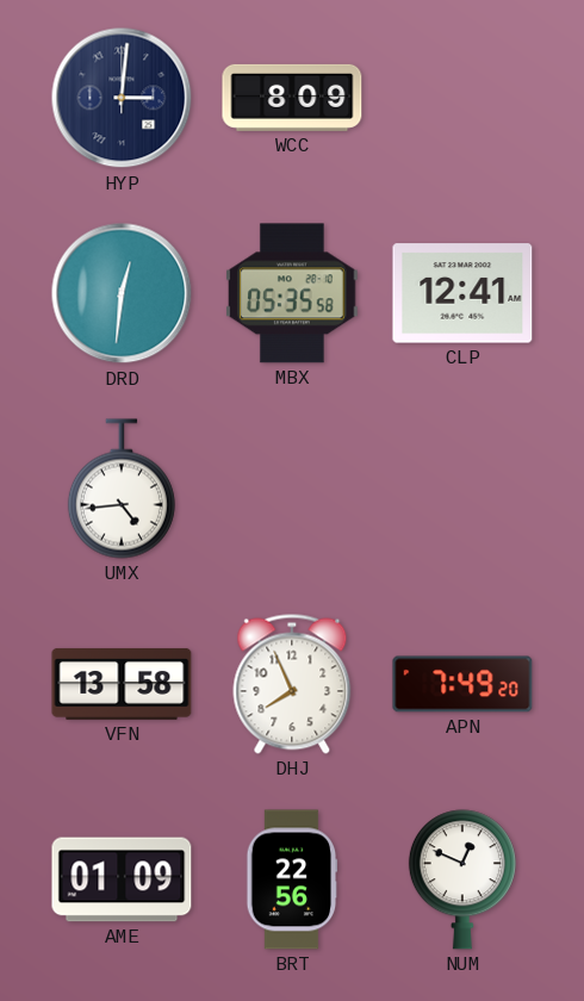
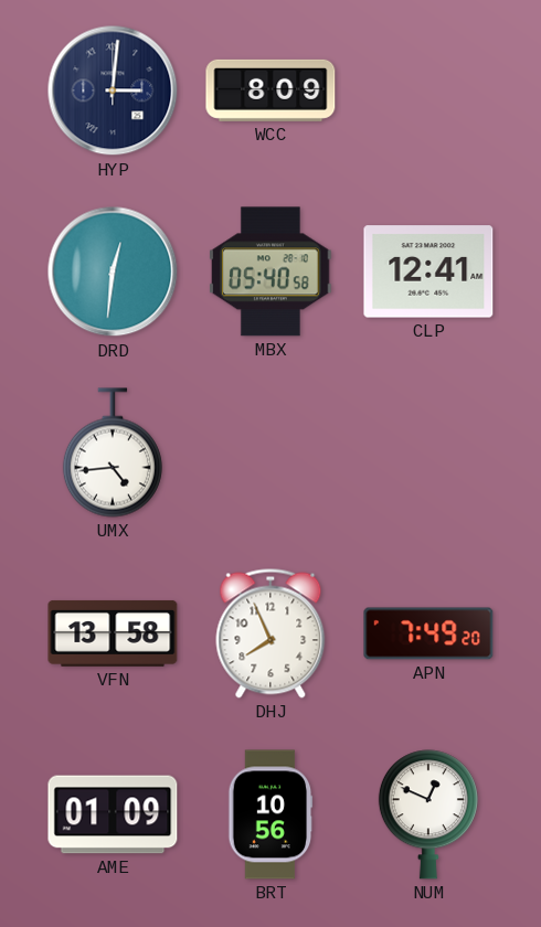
MBX: 05:35 -> 05:40 (270, 271)
BRT: 22:56 -> 10:56 (270, 814)
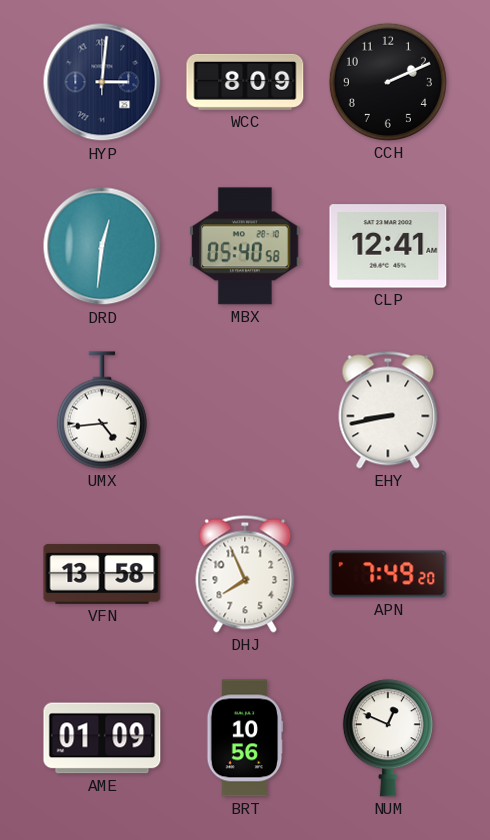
CCH: none -> 2:11 (388, 82)
EHY: none -> 8:43 (388, 410)
